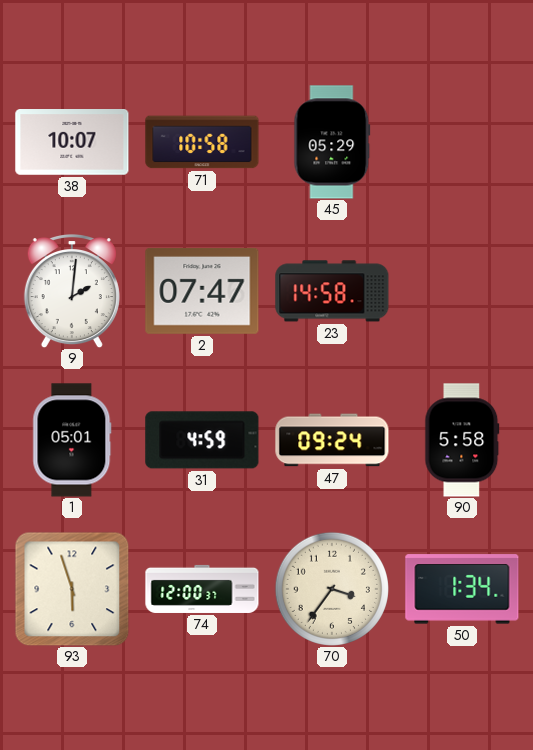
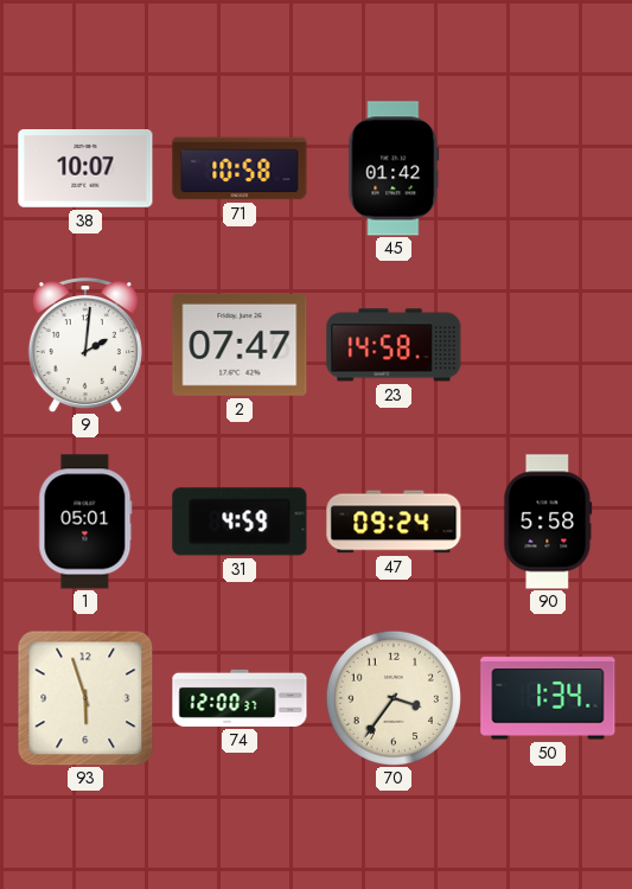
45: 05:29 -> 01:42 (394, 168)
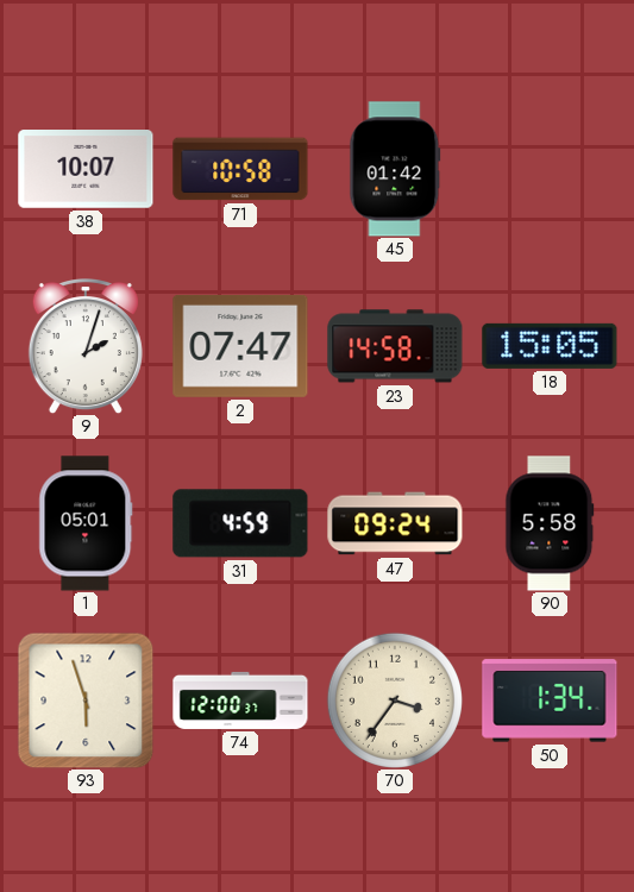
9: 2:01 -> 2:03 (86, 347)
18: none -> 15:05 (550, 346)
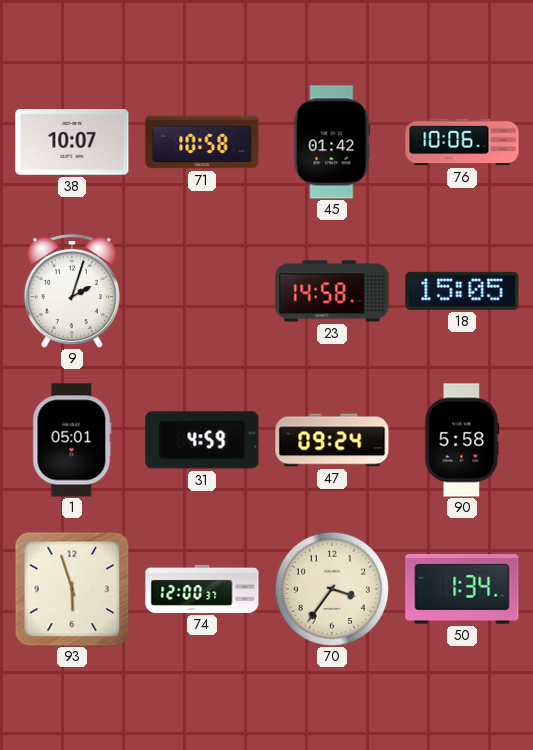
76: none -> 10:06 (462, 142)
2: 07:47 -> none (240, 346)
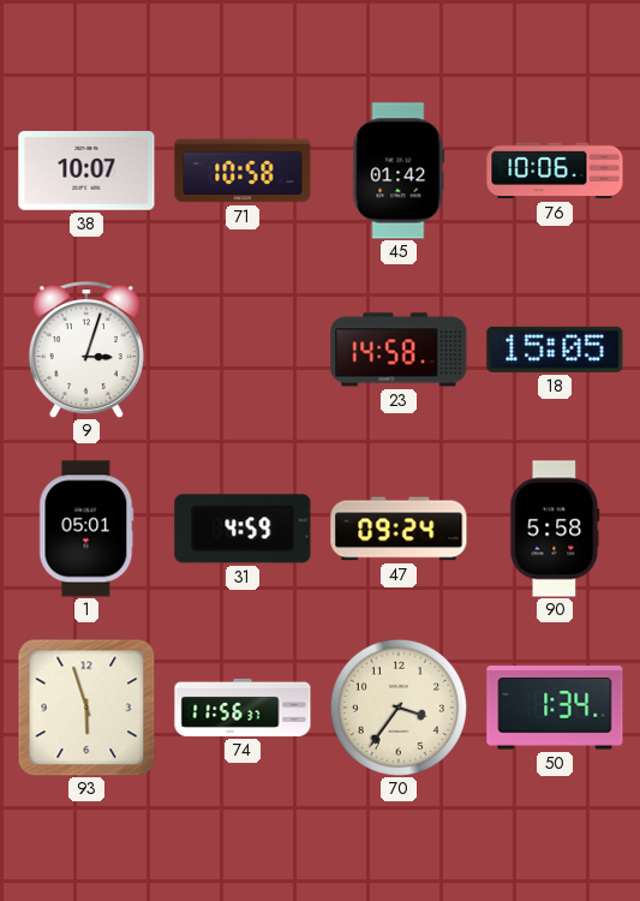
9: 2:03 -> 3:03 (86, 351)
74: 12:00 -> 11:56 (243, 708)
